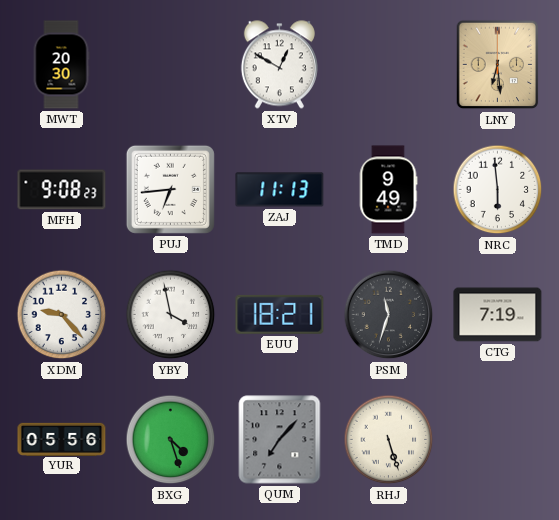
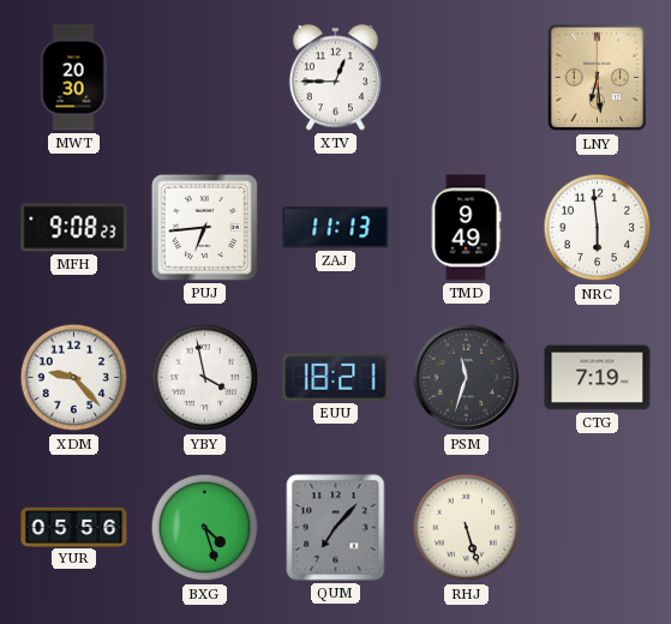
XTV: 12:50 -> 12:45 (335, 78)
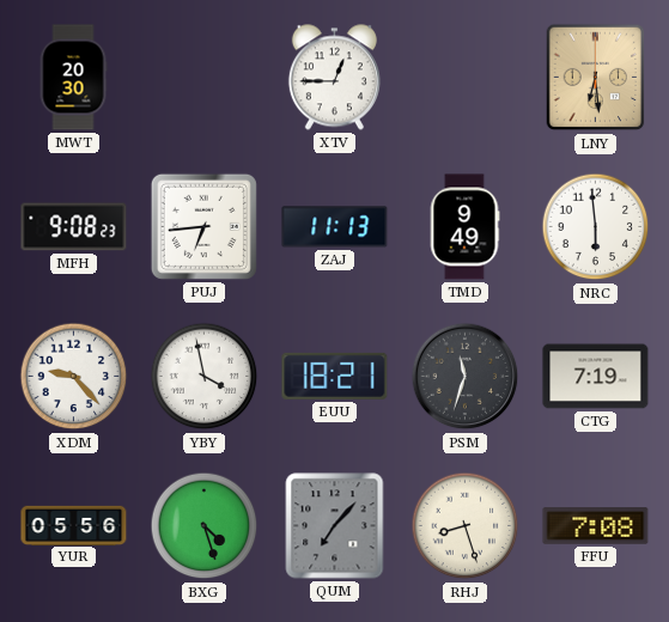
RHJ: 5:27 -> 8:27 (466, 526)
FFU: none -> 7:08 (596, 526)
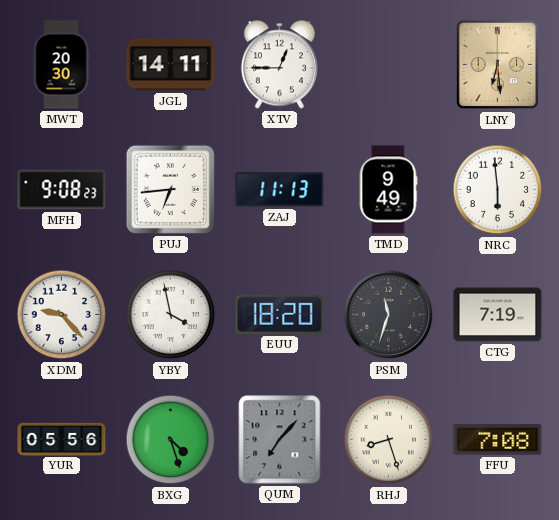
JGL: none -> 14:11 (171, 65)
EUU: 18:21 -> 18:20 (280, 314)
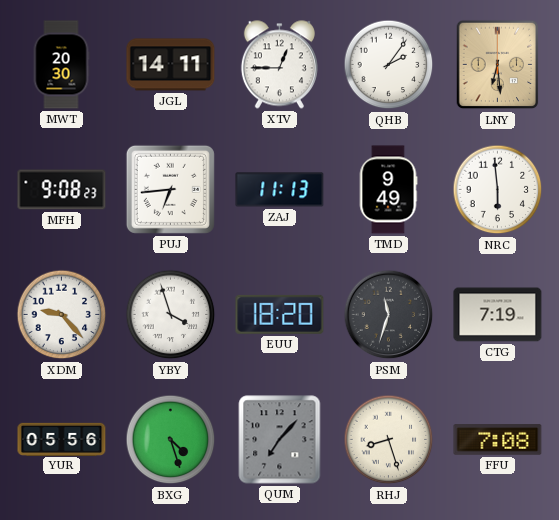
QHB: none -> 2:06 (389, 65)
YBY: 3:58 -> 3:57 (171, 315)
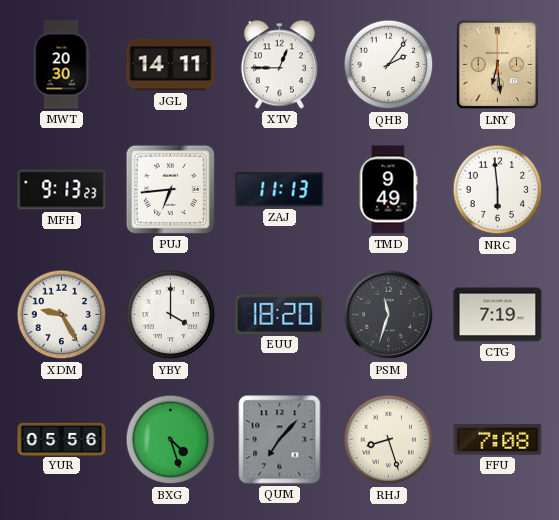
MFH: 9:08 -> 9:13 (62, 190)
XDM: 9:23 -> 9:25 (62, 315)
YBY: 3:57 -> 4:00 (171, 315)
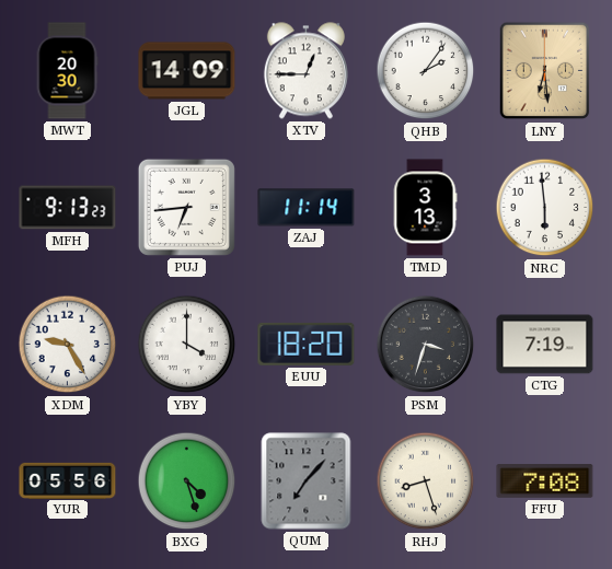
JGL: 14:11 -> 14:09 (187, 71)
ZAJ: 11:13 -> 11:14 (307, 208)
TMD: 9:49 -> 3:13 (425, 208)
PSM: 11:33 -> 3:33 (426, 345)
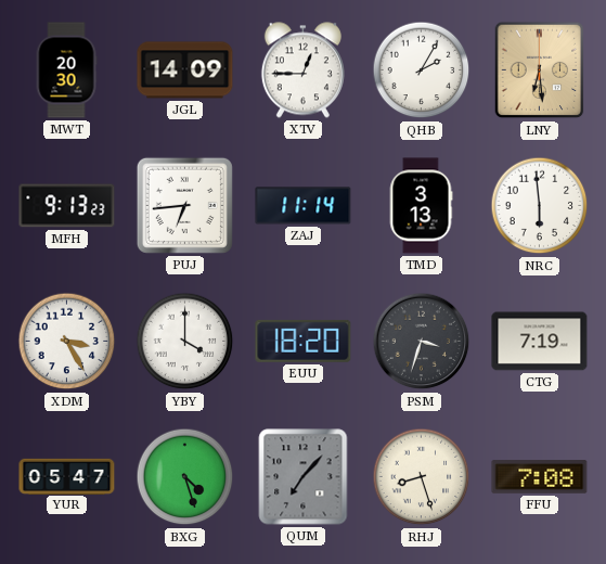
QHB: 2:06 -> 2:05 (422, 70)
XDM: 9:25 -> 3:25 (67, 342)
YUR: 05:56 -> 05:47 (67, 476)
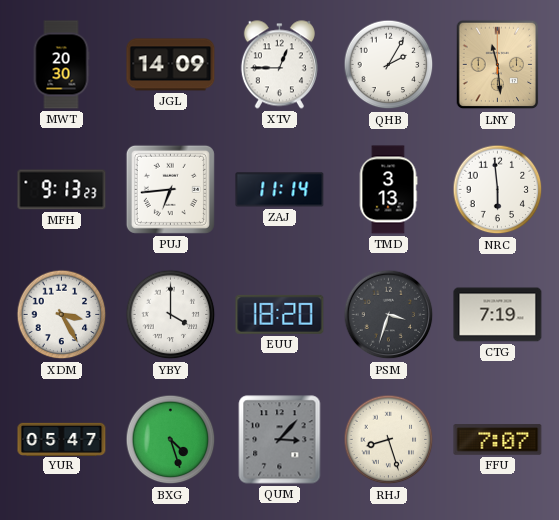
LNY: 6:29 -> 11:29 (498, 65)
QUM: 7:07 -> 3:07 (280, 440)
FFU: 7:08 -> 7:07 (498, 440)
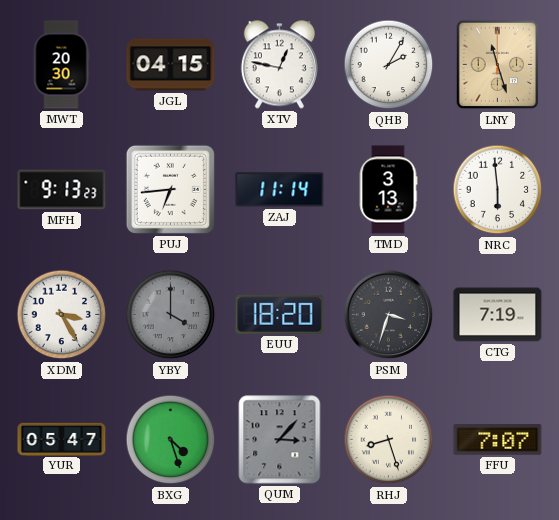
JGL: 14:09 -> 04:15 (171, 65)
XTV: 12:45 -> 12:47 (279, 65)
LNY: 11:29 -> 11:27 (498, 65)
YBY dial: white -> grey (171, 315)
